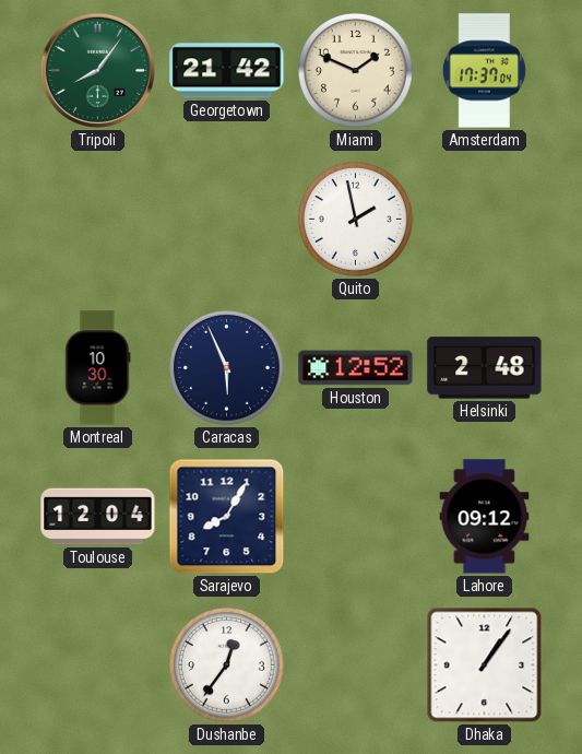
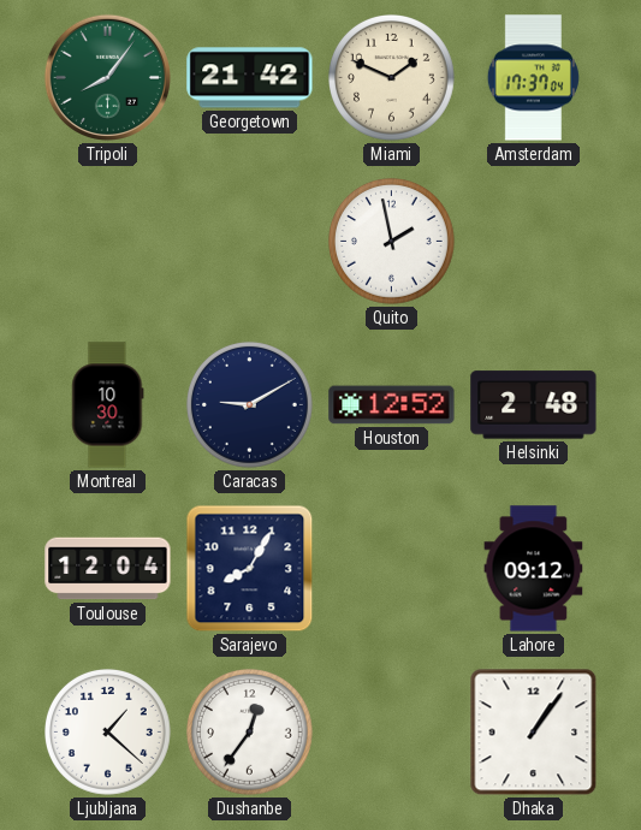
Caracas: 5:56 -> 9:10 (250, 405)
Ljubljana: none -> 1:22 (108, 733)
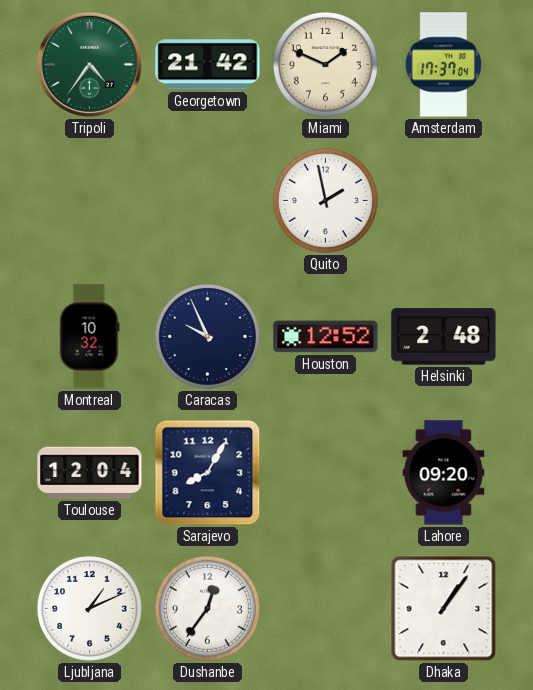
Tripoli: 8:06 -> 4:36 (89, 64)
Montreal: 10:30 -> 10:32 (90, 337)
Caracas: 9:10 -> 9:56 (208, 337)
Lahore: 09:12 -> 09:20 (444, 473)
Ljubljana: 1:22 -> 1:11 (90, 609)
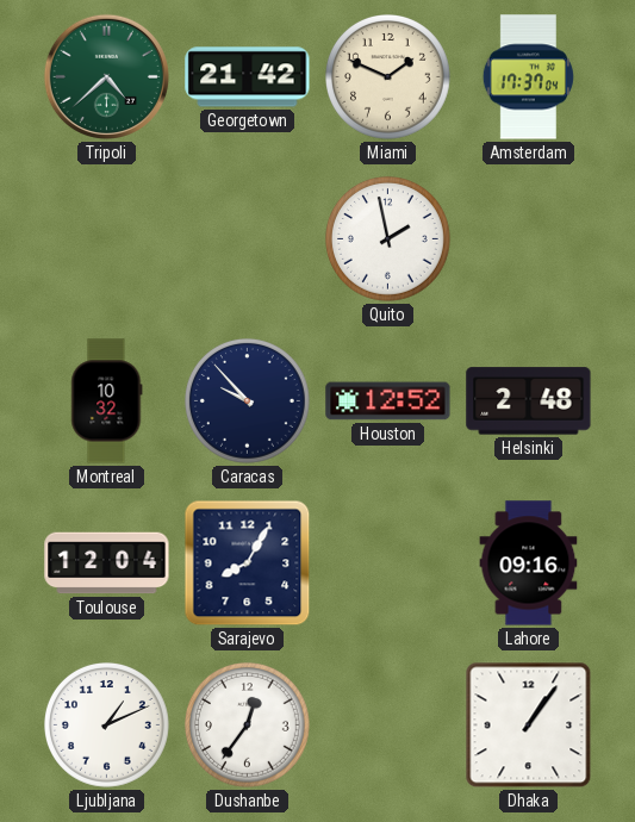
Tripoli: 4:36 -> 4:38 (106, 76)
Caracas: 9:56 -> 9:53 (248, 401)
Lahore: 09:20 -> 09:16 (529, 563)
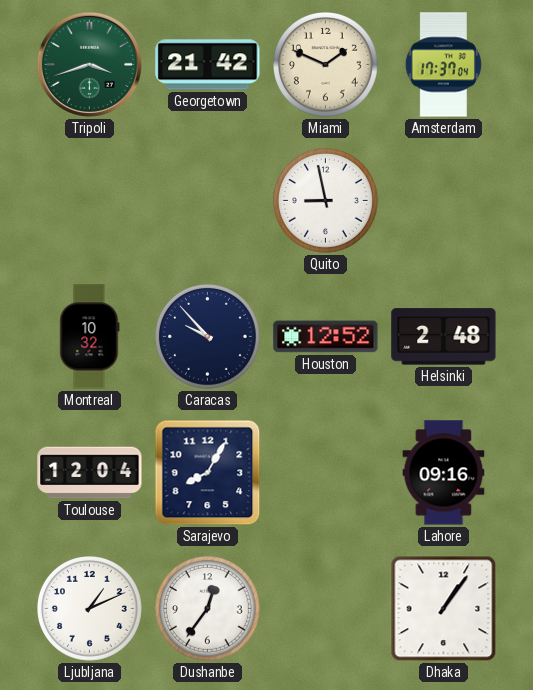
Tripoli: 4:38 -> 3:42 (89, 64)
Quito: 1:58 -> 8:58 (326, 201)
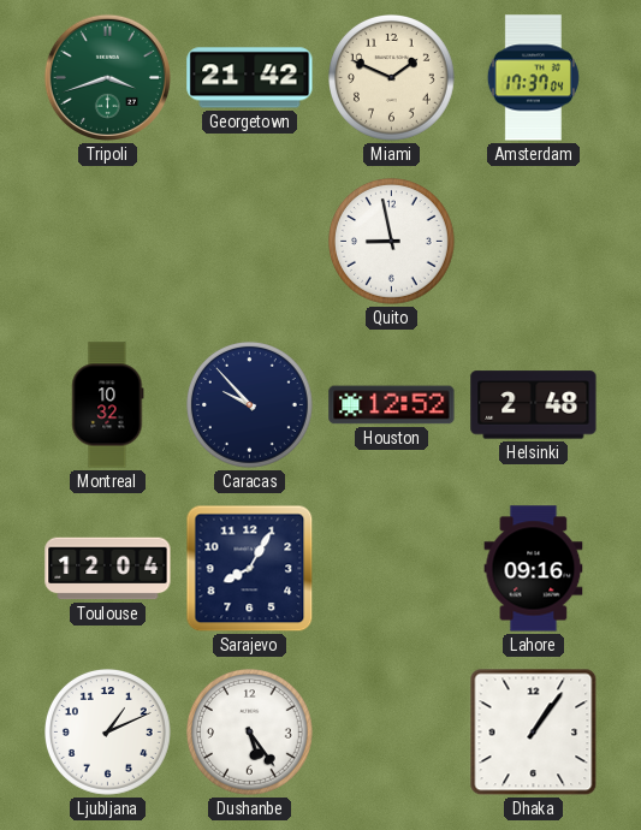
Dushanbe: 12:36 -> 5:24 (250, 733)
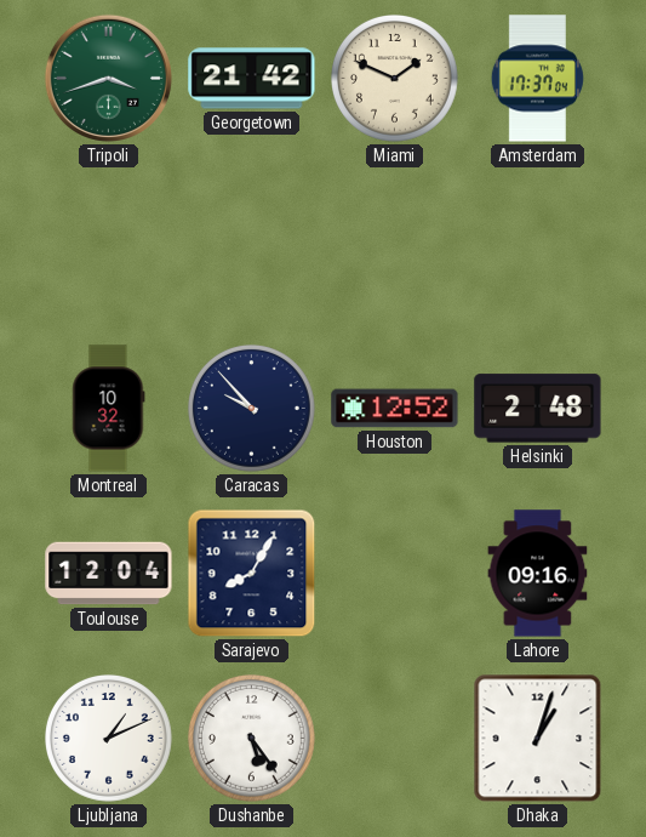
Quito: 8:58 -> none (392, 242)
Dhaka: 1:06 -> 1:03 (538, 739)
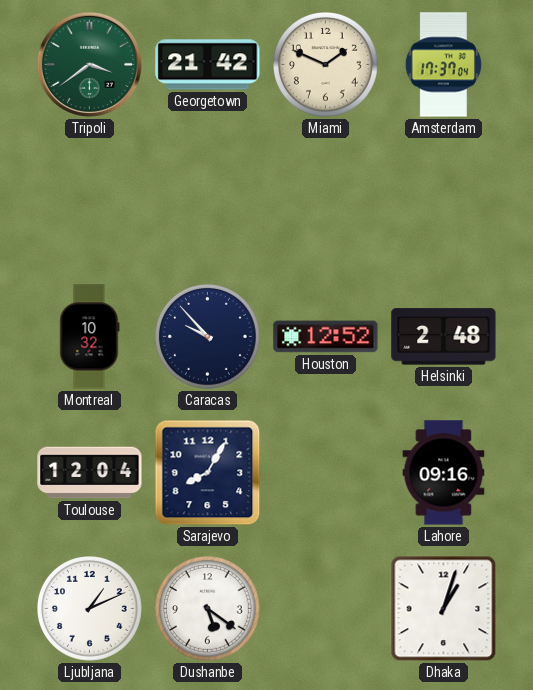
Tripoli: 3:42 -> 3:39 (89, 64)
Dushanbe: 5:24 -> 5:21 (208, 609)
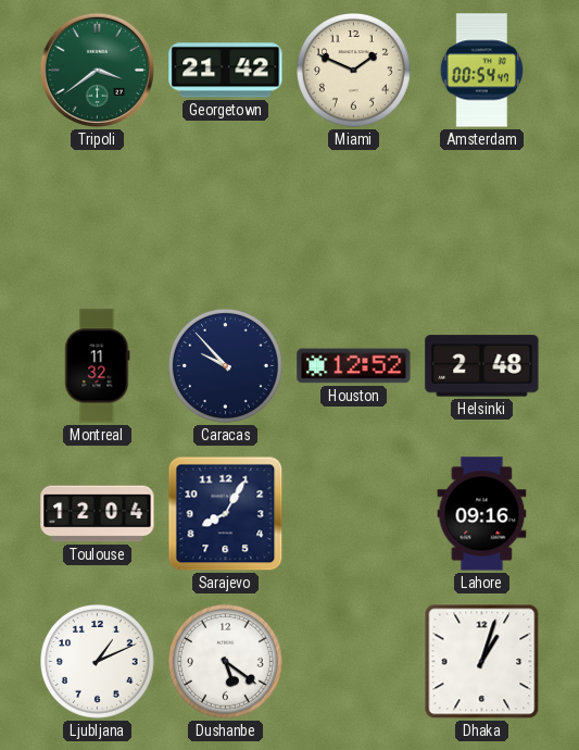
Amsterdam: 17:37 -> 00:54 (481, 71)
Montreal: 10:32 -> 11:32 (98, 366)
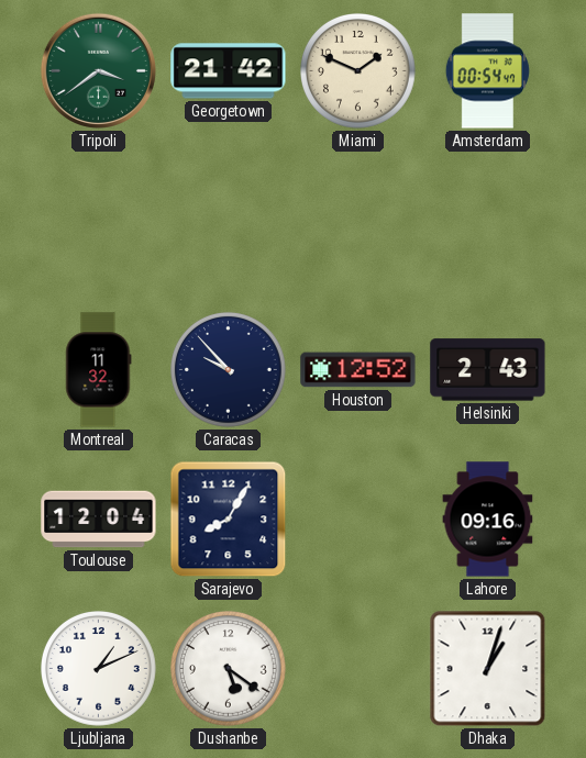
Helsinki: 2:48 -> 2:43 (488, 370)
